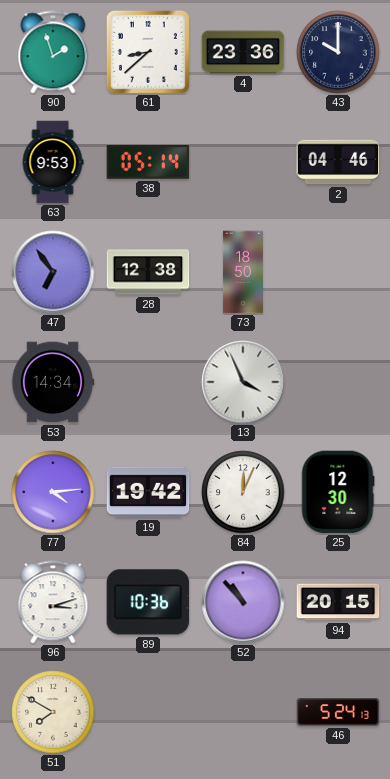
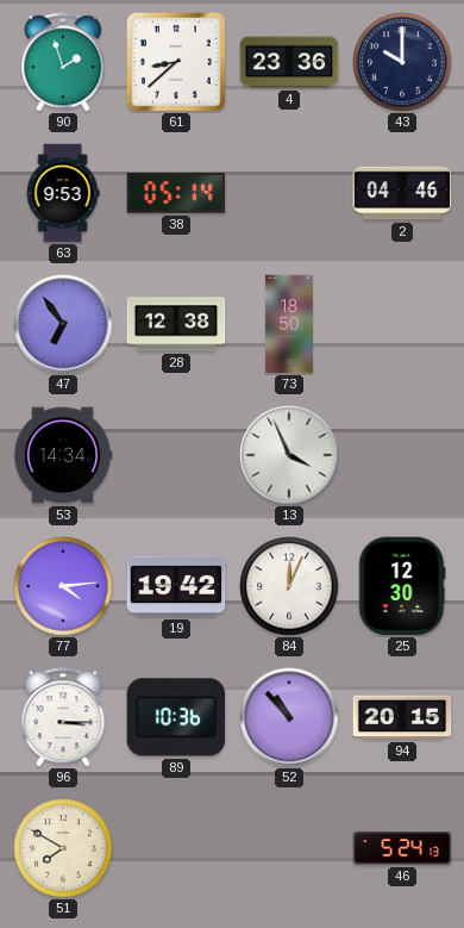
96: 3:12 -> 3:15 (63, 717)
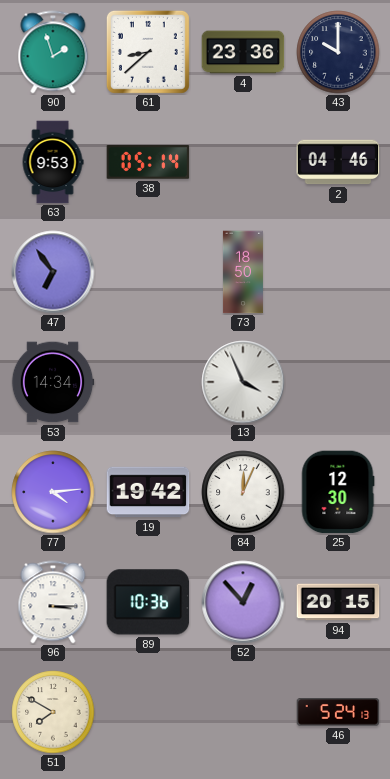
28: 12:38 -> none (176, 324)
52: 10:53 -> 12:53 (243, 602)
